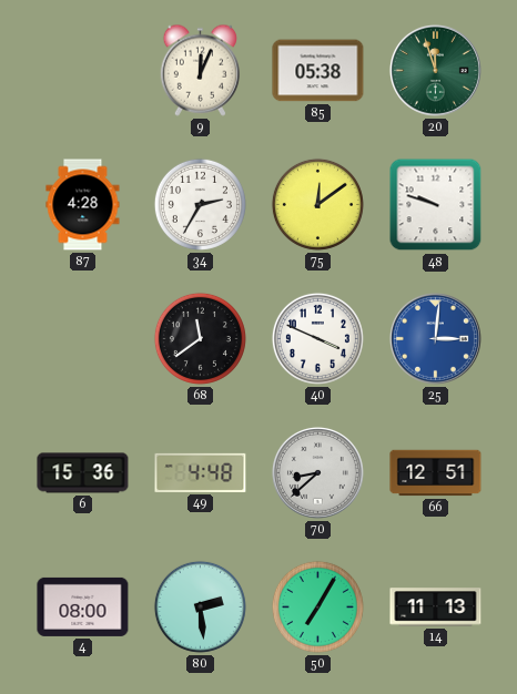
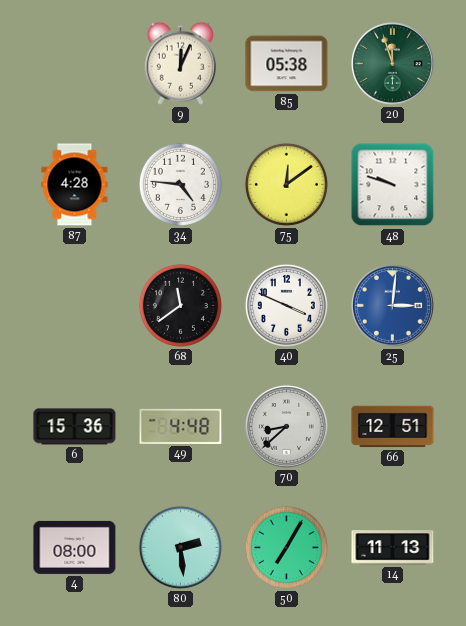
34: 2:35 -> 4:46 (180, 184)
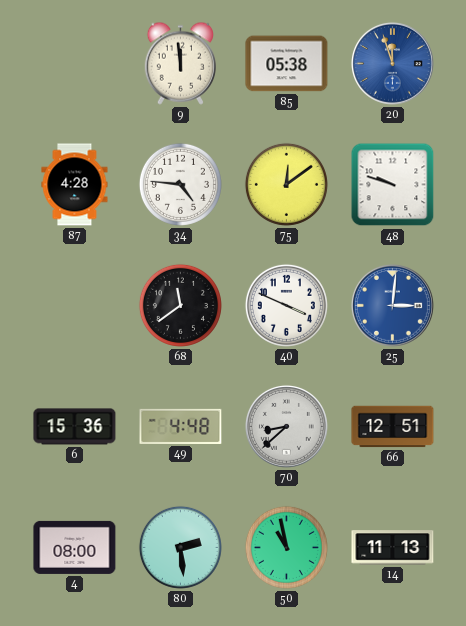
9: 12:04 -> 11:59 (180, 63)
20 dial: green -> blue (392, 63)
50: 7:05 -> 10:58 (286, 547)
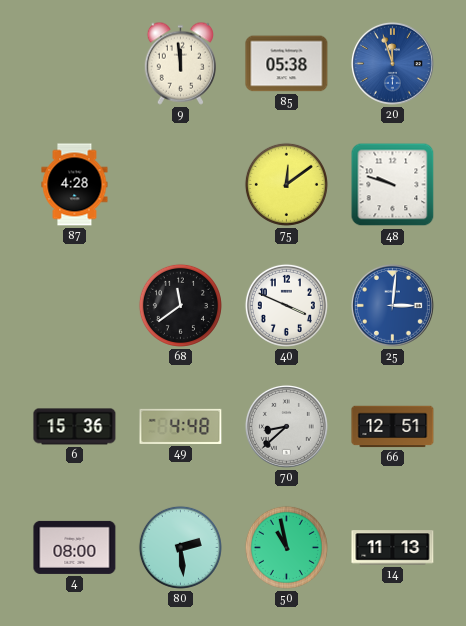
34: 4:46 -> none (180, 184)
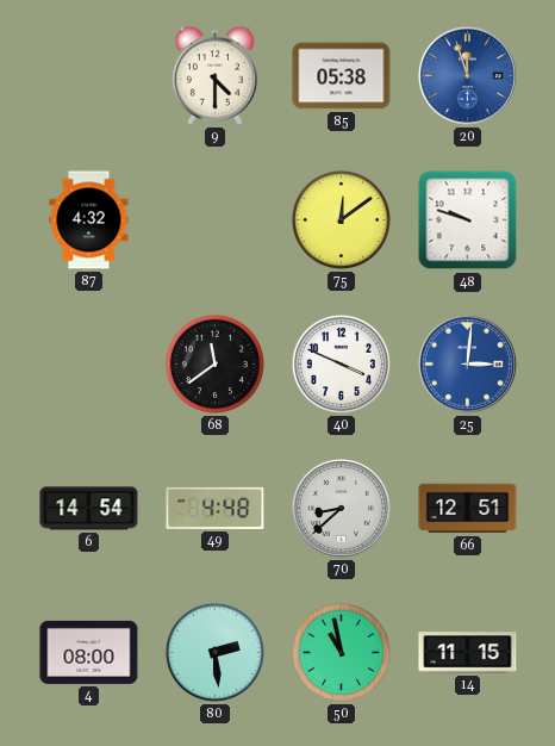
9: 11:59 -> 4:30 (214, 75)
87: 4:28 -> 4:32 (89, 220)
6: 15:36 -> 14:54 (89, 509)
14: 11:13 -> 11:15 (468, 653)
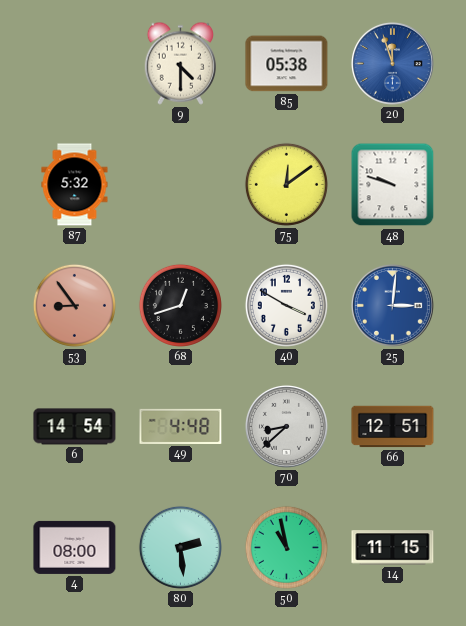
87: 4:32 -> 5:32 (75, 185)
53: none -> 8:54 (74, 305)
68: 11:39 -> 12:42 (180, 305)
40: 3:49 -> 3:50 (286, 305)
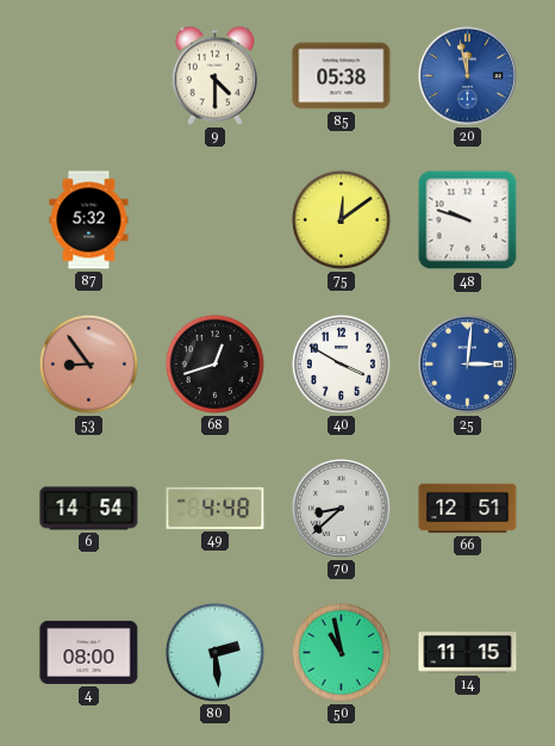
20: 11:57 -> 11:58 (467, 75)
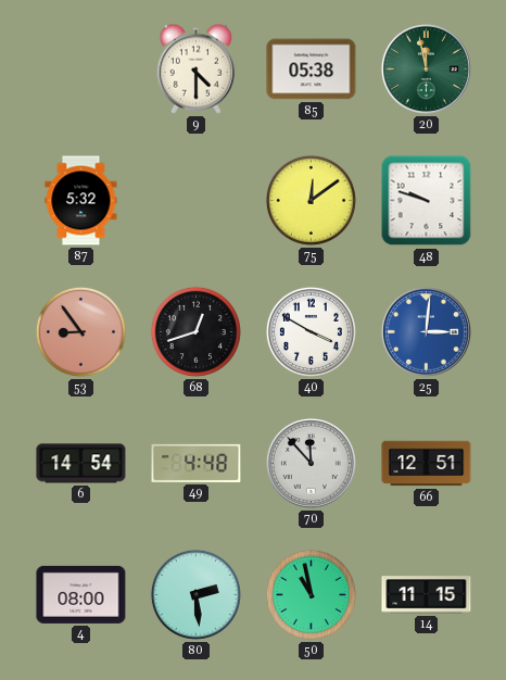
20 dial: blue -> green (426, 68)
70: 8:38 -> 11:53 (311, 463)
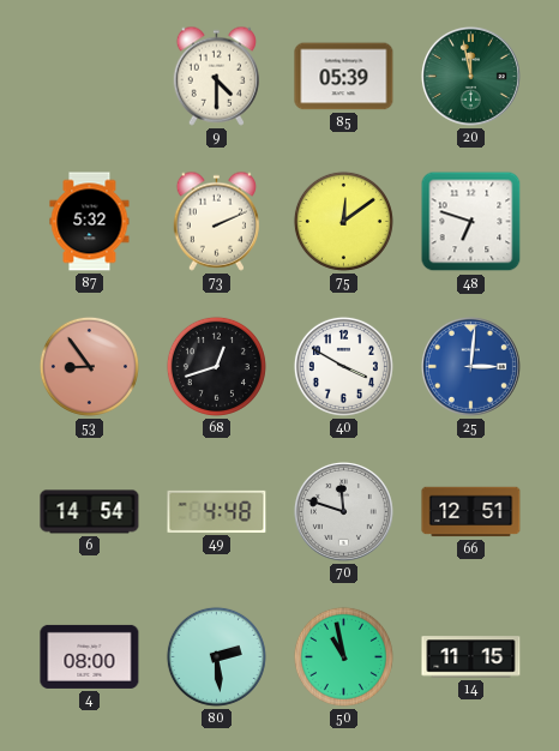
85: 05:38 -> 05:39 (344, 77)
73: none -> 2:11 (216, 221)
48: 9:48 -> 6:48 (471, 222)
70: 11:53 -> 11:48 (343, 511)
